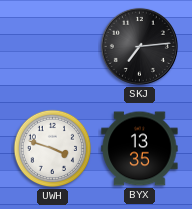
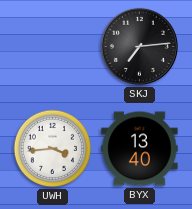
UWH: 3:48 -> 3:44 (53, 149)
BYX: 13:35 -> 13:40 (140, 149)
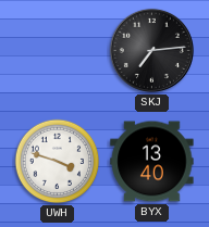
UWH: 3:44 -> 3:48 (58, 162)
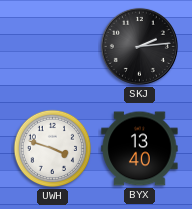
SKJ: 7:14 -> 2:14 (139, 46)
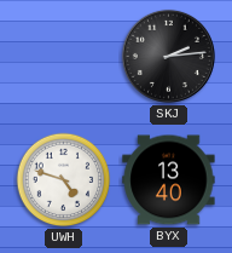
UWH: 3:48 -> 4:48 (64, 180)
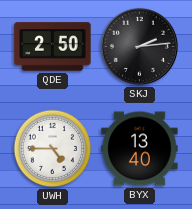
QDE: none -> 2:50 (53, 47)
UWH: 4:48 -> 4:45 (53, 149)
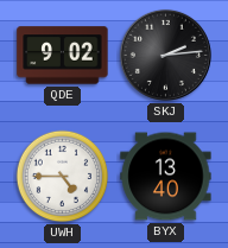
QDE: 2:50 -> 9:02 (63, 56)
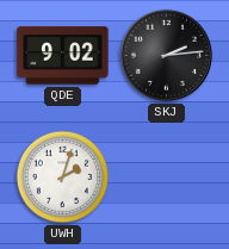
UWH: 4:45 -> 2:03 (63, 178)
BYX: 13:40 -> none (166, 177)
